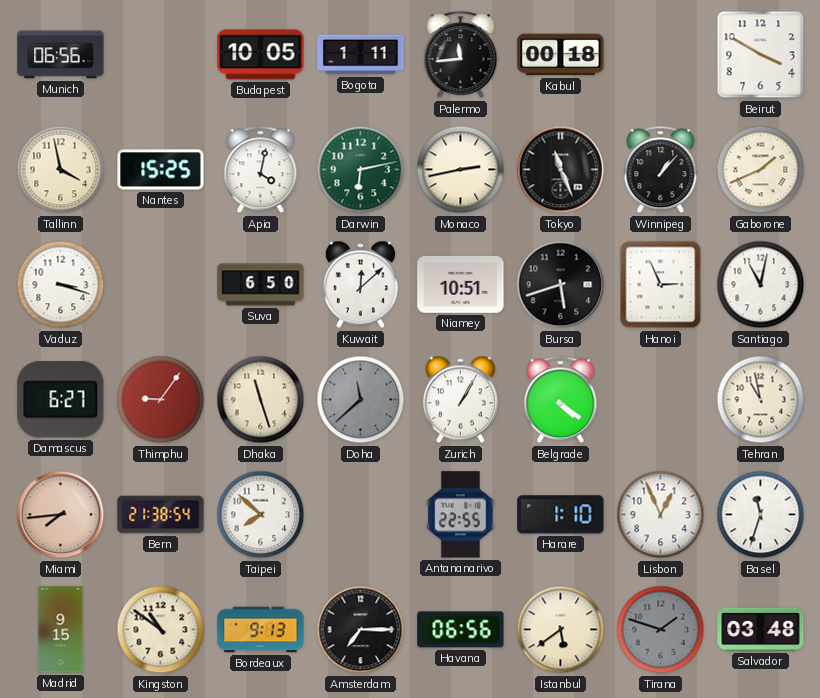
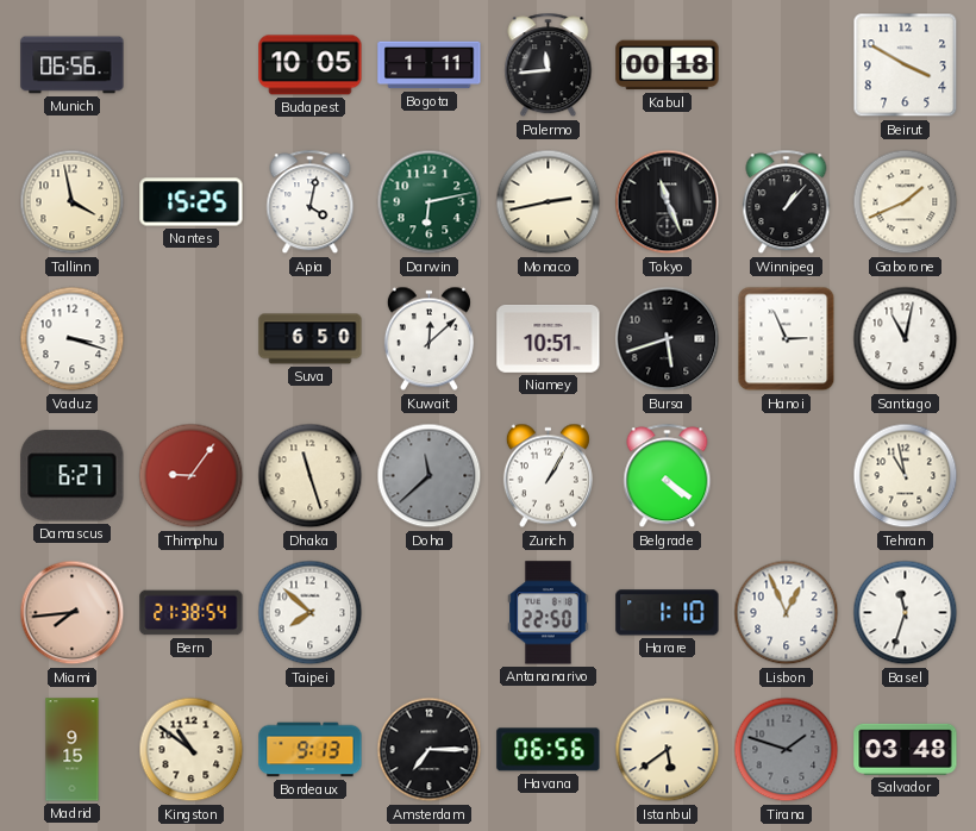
Antananarivo: 22:55 -> 22:50 (549, 613)
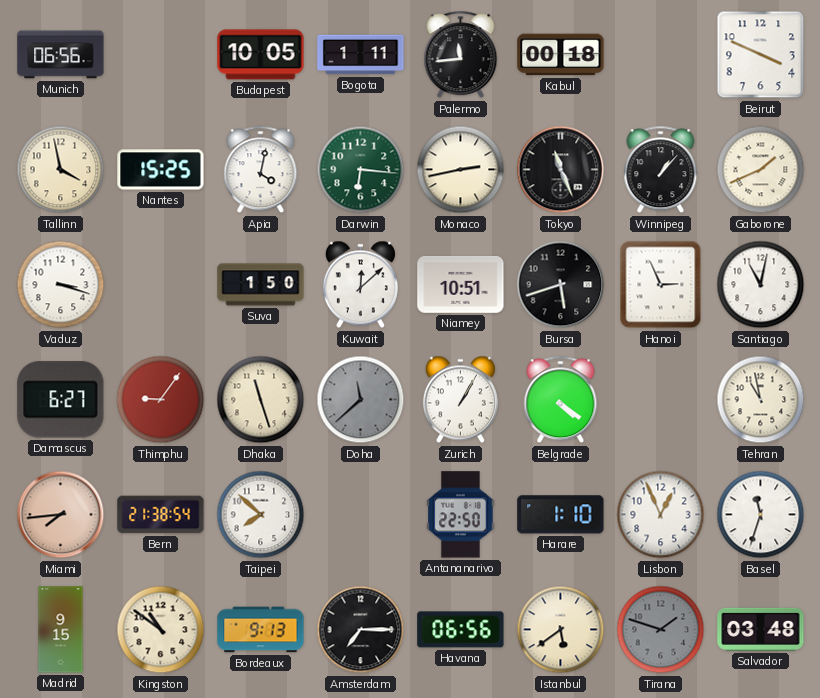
Beirut: 3:50 -> 3:49 (761, 55)
Darwin: 6:13 -> 6:16 (361, 170)
Suva: 6:50 -> 1:50 (261, 285)
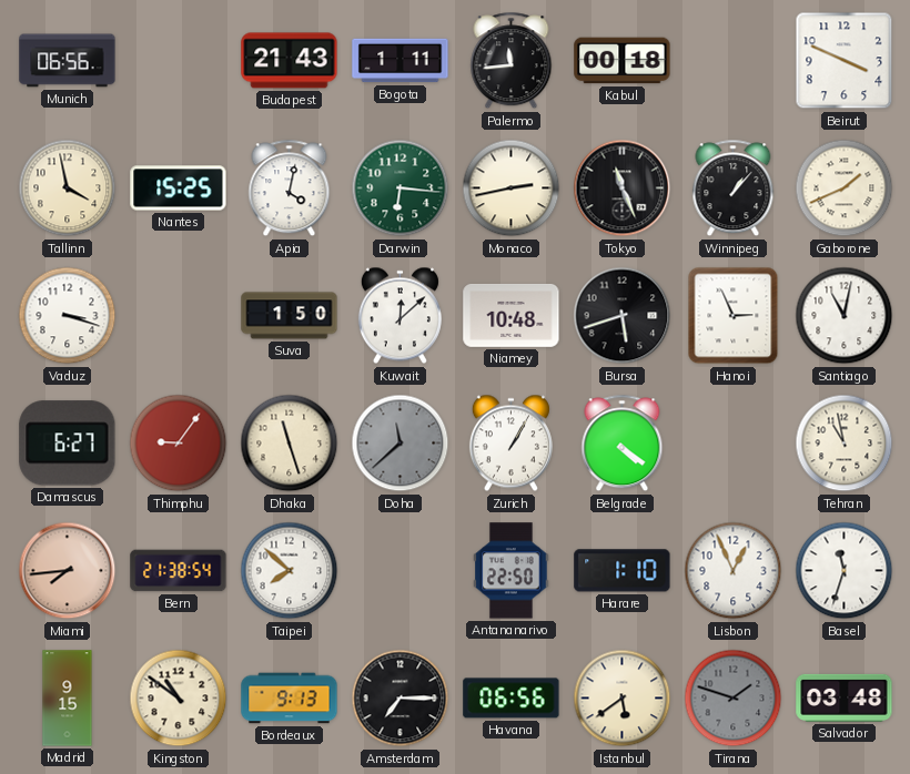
Budapest: 10:05 -> 21:43 (290, 61)
Niamey: 10:51 -> 10:48 (512, 315)
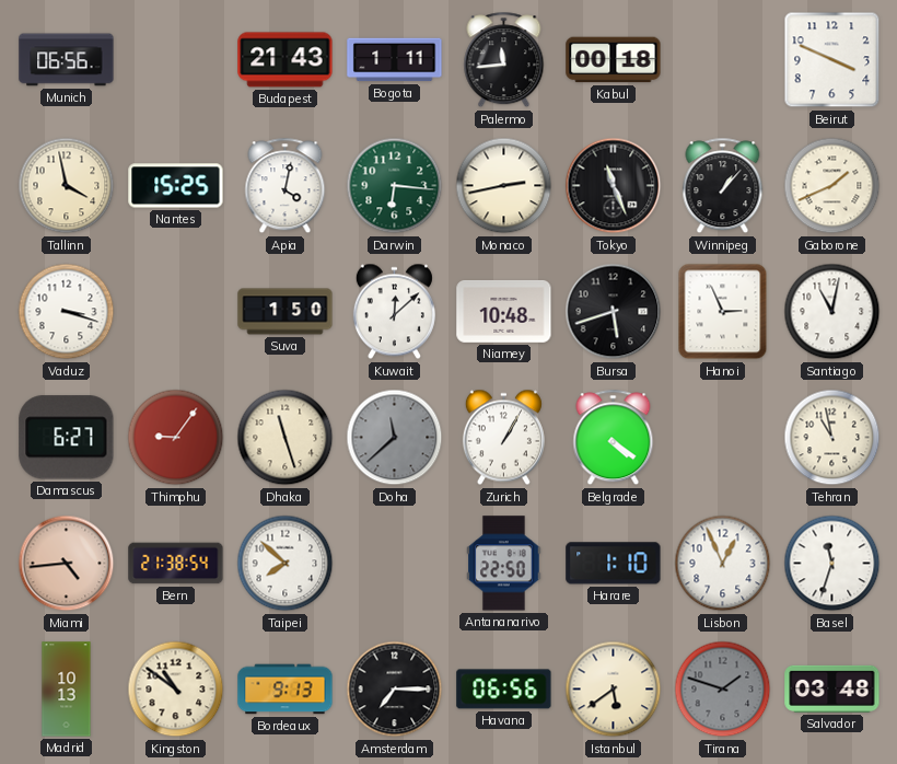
Miami: 7:44 -> 4:44 (67, 564)
Madrid: 9:15 -> 10:13 (67, 690)
